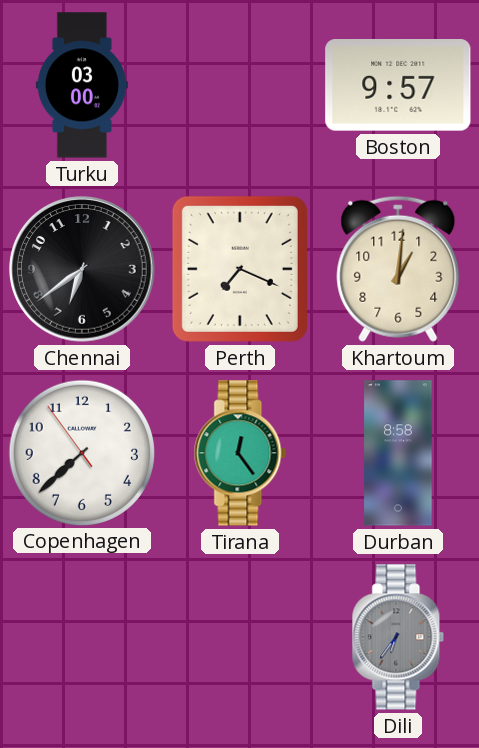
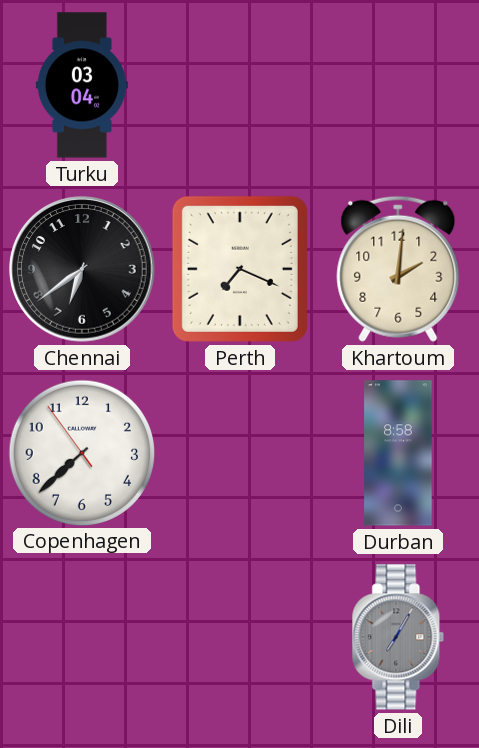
Turku: 03:00 -> 03:04 (82, 85)
Boston: 9:57 -> none (398, 86)
Khartoum: 1:01 -> 2:01 (398, 269)
Tirana: 12:24 -> none (240, 453)
Dili: 6:36 -> 7:05 (398, 637)
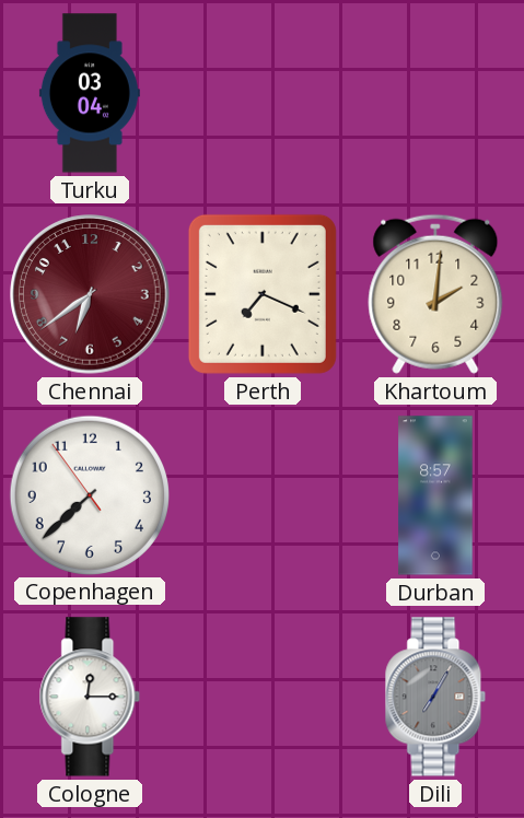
Chennai dial: black -> burgundy (90, 294)
Durban: 8:58 -> 8:57 (435, 495)
Cologne: none -> 12:15 (90, 697)
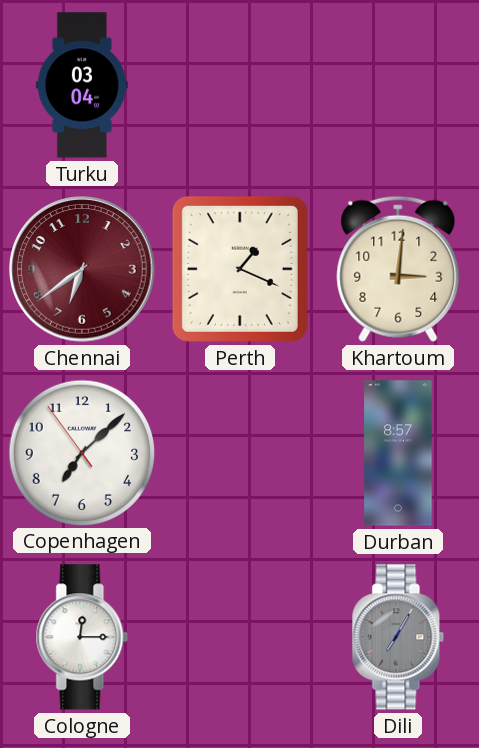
Perth: 7:19 -> 1:19 (240, 269)
Khartoum: 2:01 -> 3:01 (398, 269)
Copenhagen: 7:37 -> 7:07 (81, 452)
